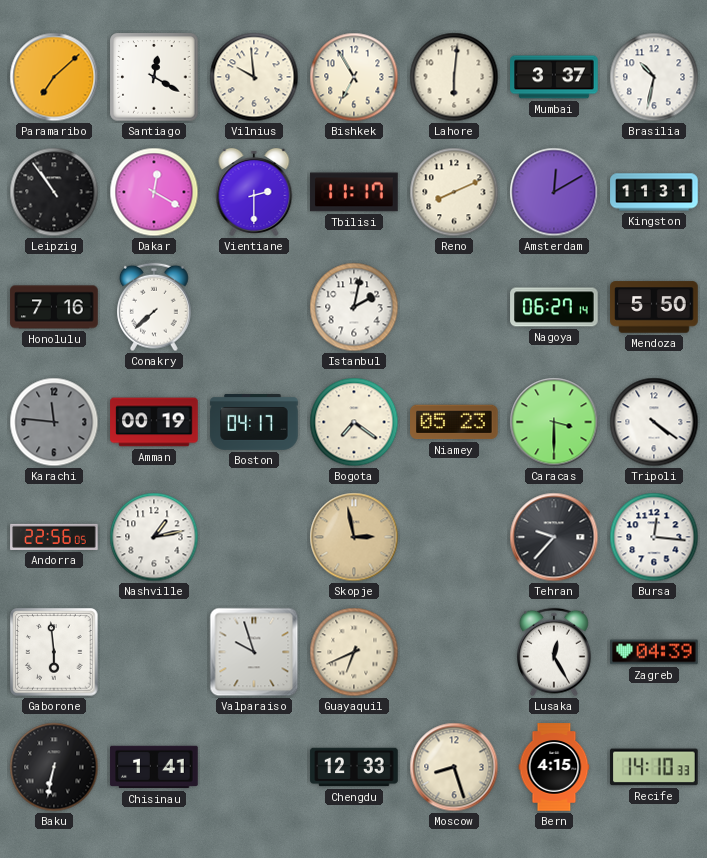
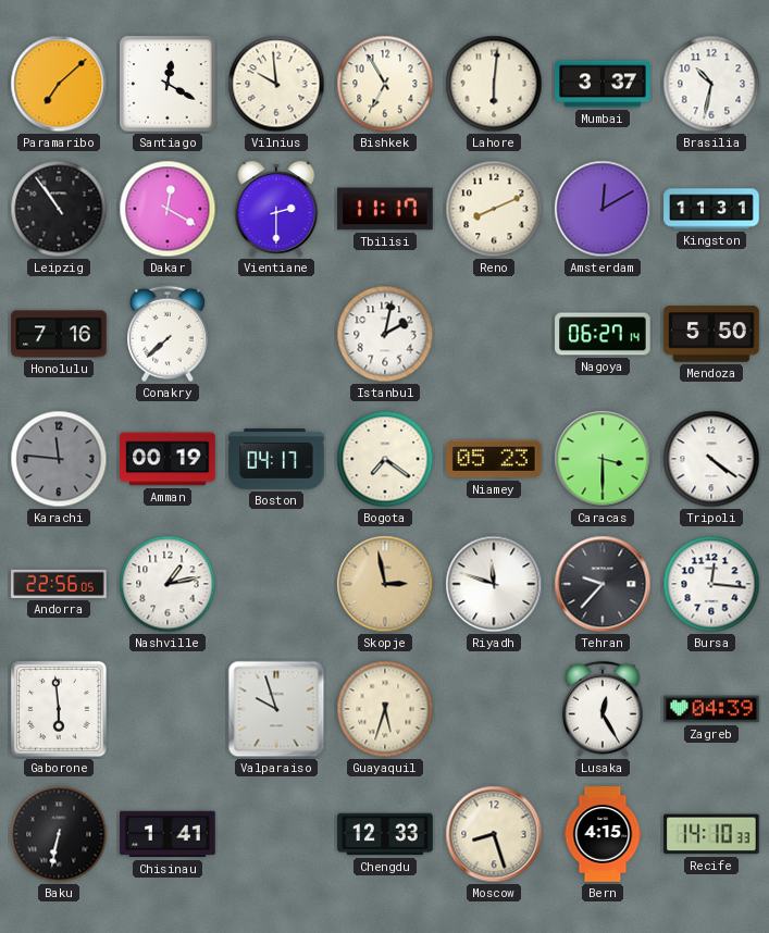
Riyadh: none -> 11:48 (494, 584)
Guayaquil: 6:41 -> 5:33 (385, 709)
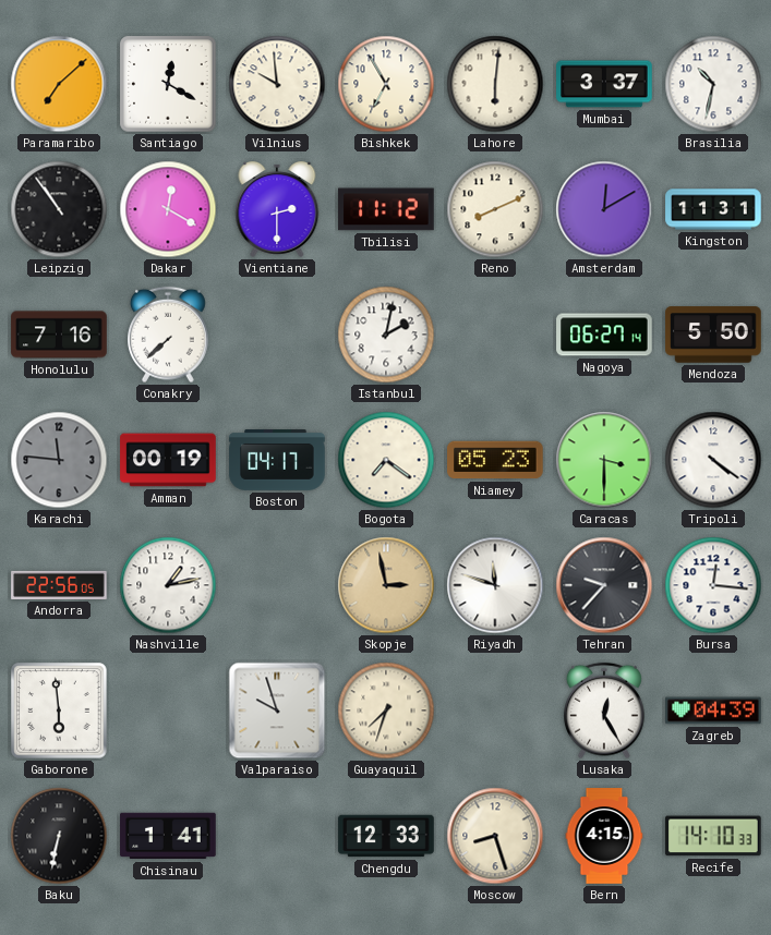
Tbilisi: 11:17 -> 11:12 (386, 209)
Guayaquil: 5:33 -> 7:33 (386, 711)
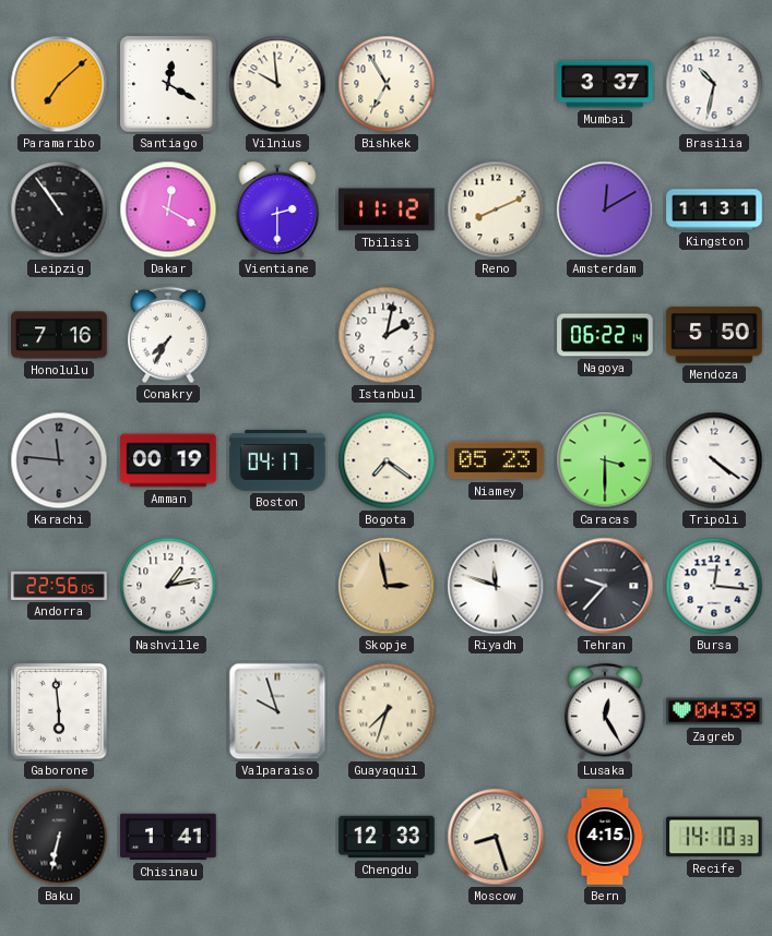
Lahore: 6:01 -> none (495, 84)
Conakry: 7:38 -> 7:35 (169, 335)
Nagoya: 06:27 -> 06:22 (605, 335)
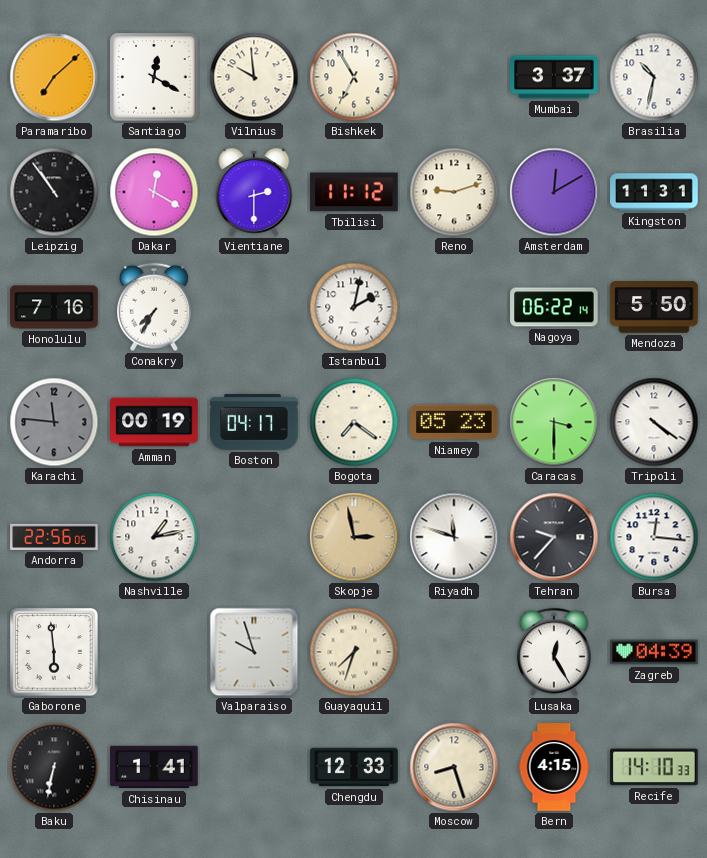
Reno: 8:11 -> 9:12 (454, 192)
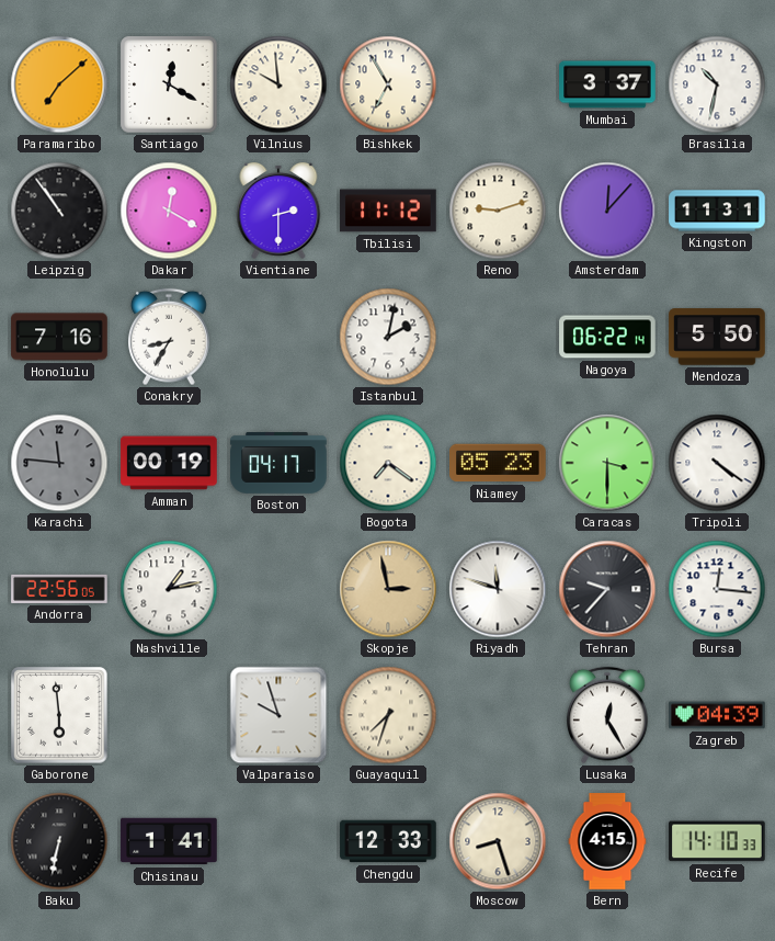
Amsterdam: 12:10 -> 12:07 (607, 211)
Conakry: 7:35 -> 8:35 (170, 337)
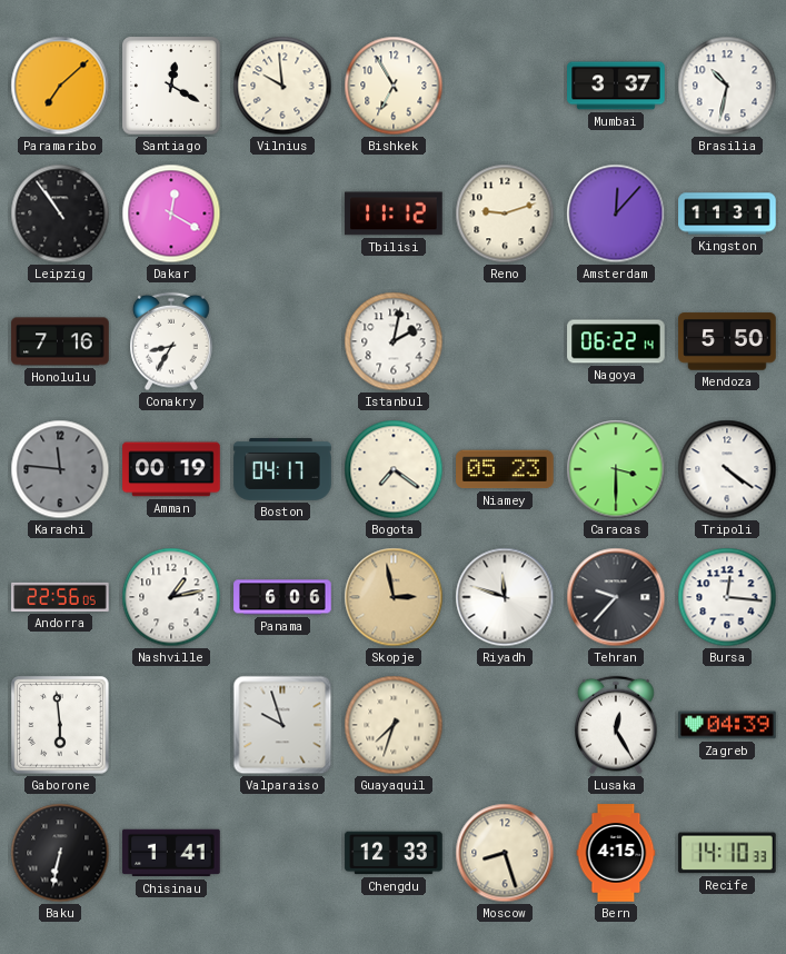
Vientiane: 2:30 -> none (278, 211)
Panama: none -> 6:06 (282, 597)
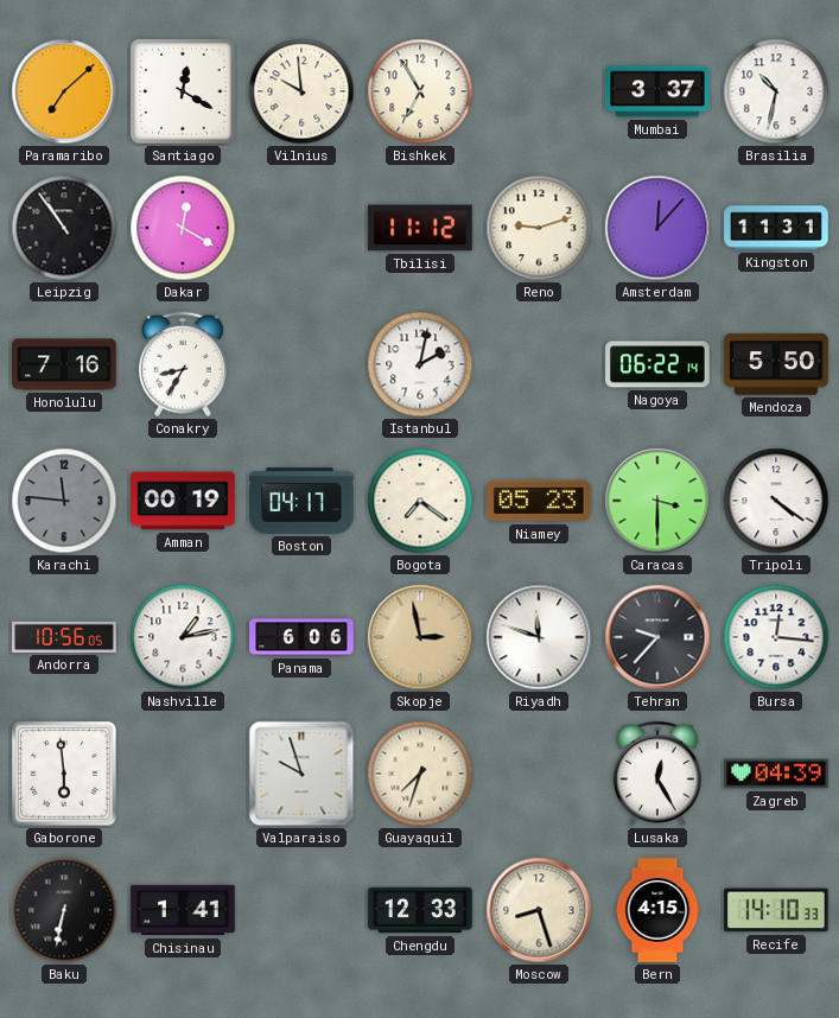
Andorra: 22:56 -> 10:56 (64, 637)
